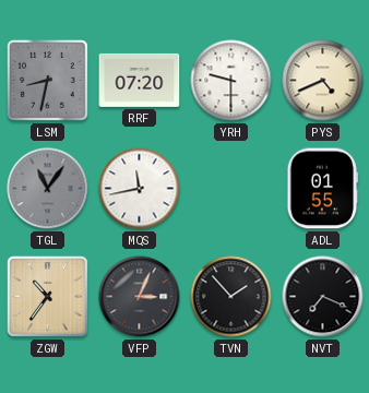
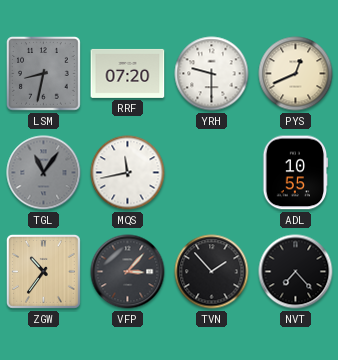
PYS: 4:41 -> 12:41 (296, 74)
ADL: 01:55 -> 10:55 (296, 173)
VFP: 3:04 -> 3:07 (128, 272)
NVT: 7:19 -> 7:23 (296, 272)
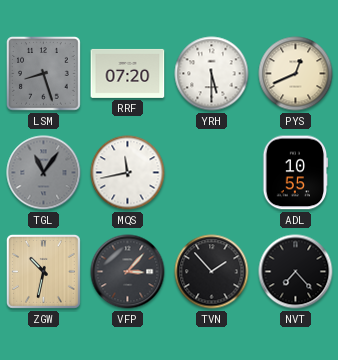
LSM: 8:32 -> 8:27 (44, 74)
YRH: 9:30 -> 5:30 (212, 74)
ZGW: 10:36 -> 10:32 (43, 271)
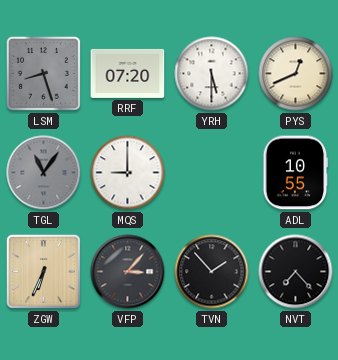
MQS: 11:43 -> 9:00 (128, 173)
ZGW: 10:32 -> 6:34 (43, 271)
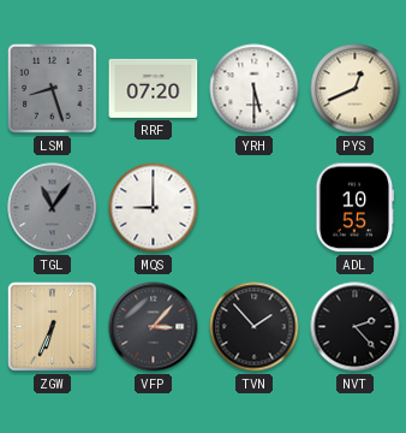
NVT: 7:23 -> 2:23 (356, 327)
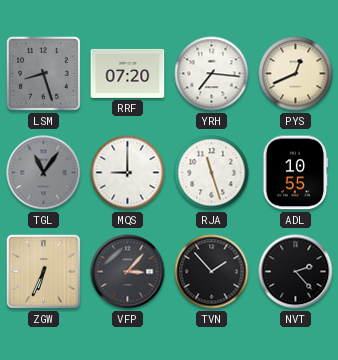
YRH: 5:30 -> 7:16 (212, 74)
RJA: none -> 11:27 (212, 173)
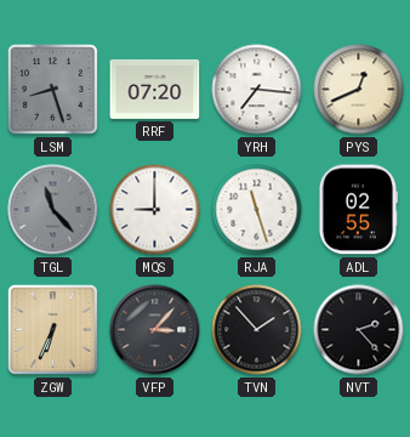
TGL: 11:06 -> 11:23 (53, 210)
ADL: 10:55 -> 02:55 (359, 210)
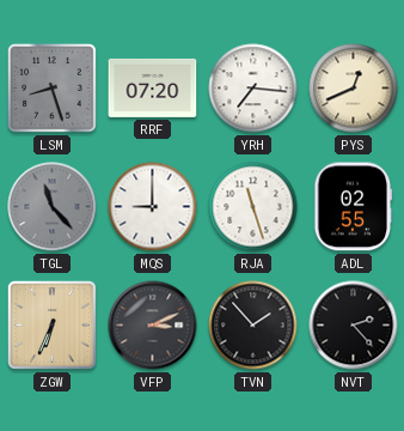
VFP: 3:07 -> 3:11 (153, 326)
